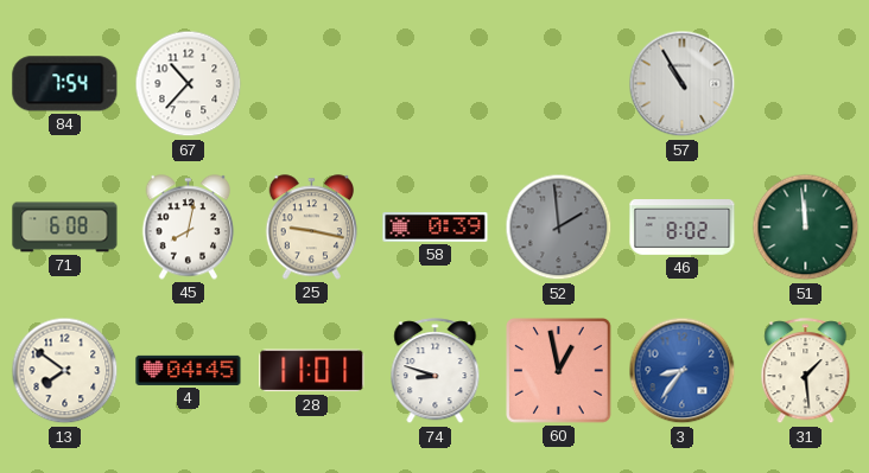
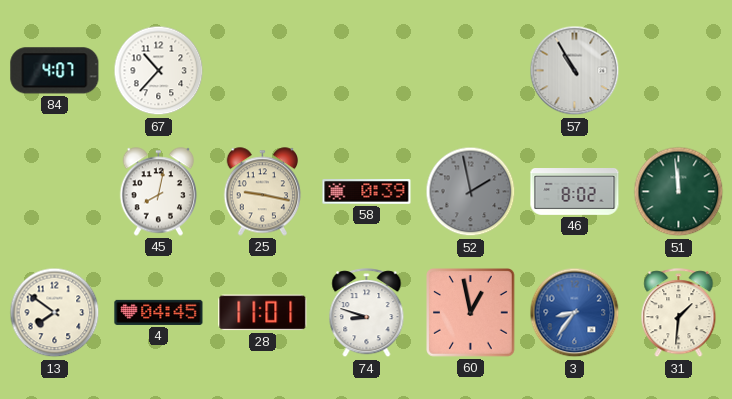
84: 7:54 -> 4:07 (55, 71)
71: 6:08 -> none (65, 228)
52: 1:59 -> 1:58 (471, 192)
31: 1:29 -> 1:31 (679, 313)
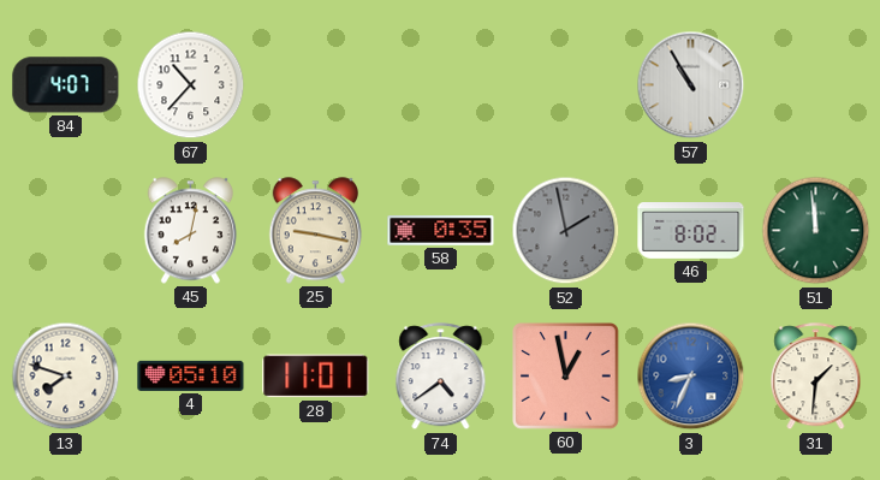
58: 0:39 -> 0:35 (441, 231)
13: 7:51 -> 7:48 (66, 377)
4: 04:45 -> 05:10 (191, 375)
74: 8:48 -> 4:39 (441, 377)
3: 8:36 -> 8:34 (691, 377)
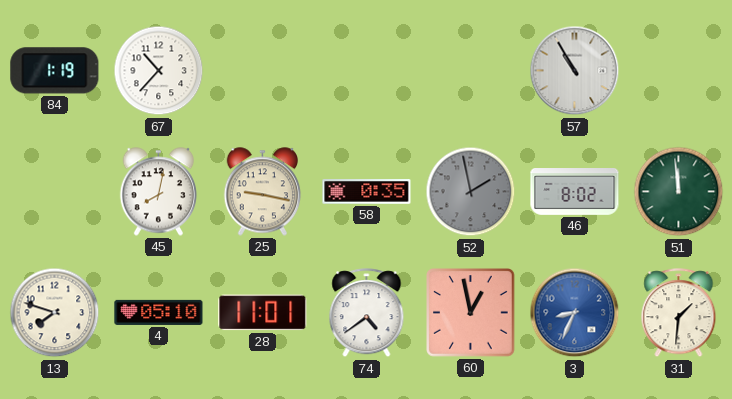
84: 4:07 -> 1:19 (55, 71)
